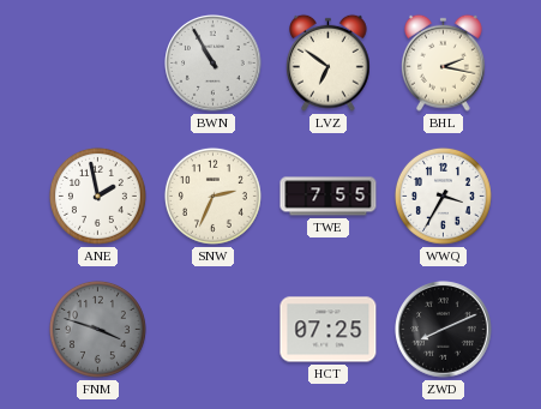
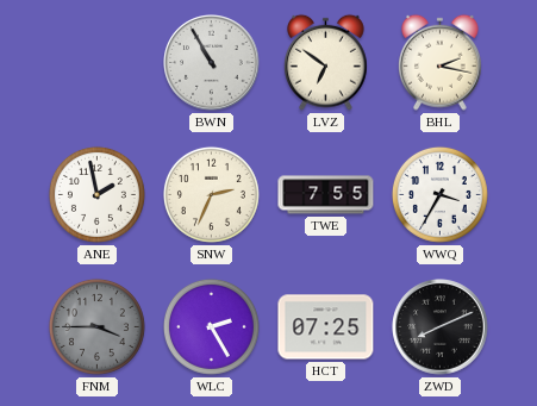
FNM: 3:48 -> 3:45 (96, 326)
WLC: none -> 2:25 (211, 326)
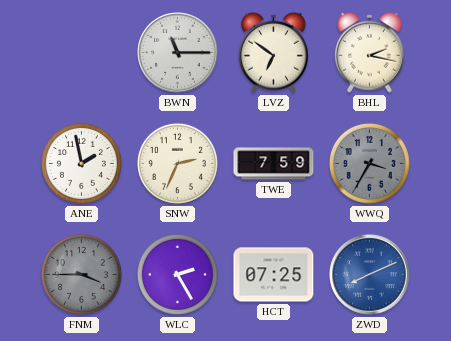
BWN: 10:55 -> 11:15 (178, 53)
TWE: 7:55 -> 7:59 (274, 164)
WWQ dial: white -> grey (369, 163)
ZWD dial: black -> blue (370, 275)
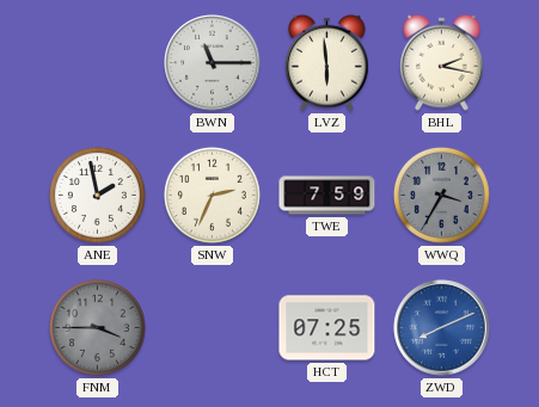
LVZ: 6:51 -> 5:59 (327, 62)
WLC: 2:25 -> none (177, 274)
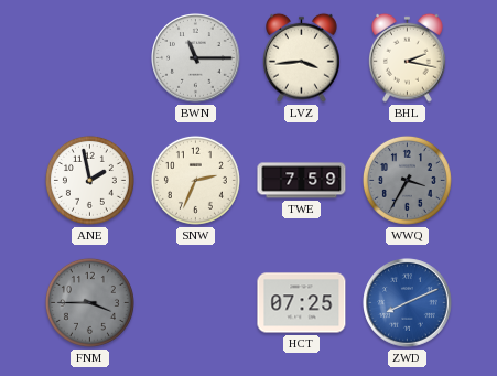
LVZ: 5:59 -> 3:44 (302, 57)
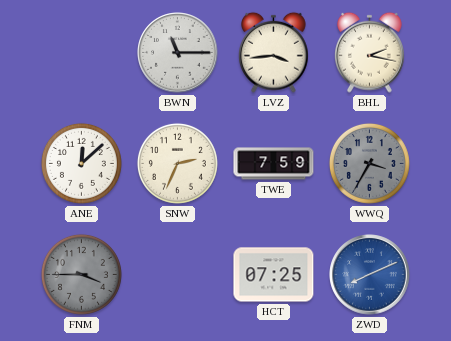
ANE: 1:58 -> 12:08 (81, 163)
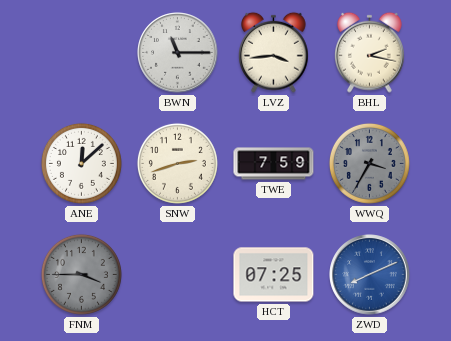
SNW: 2:34 -> 2:42 (177, 163)
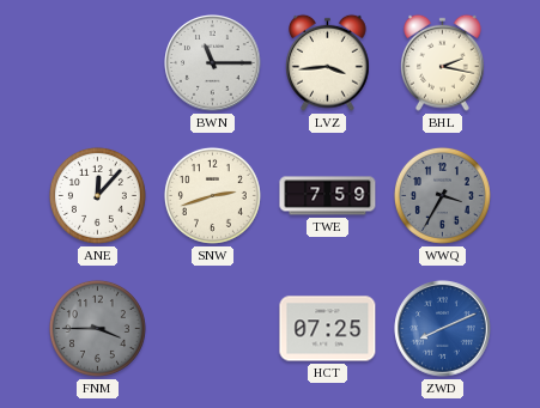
ANE: 12:08 -> 12:07 (97, 195)
